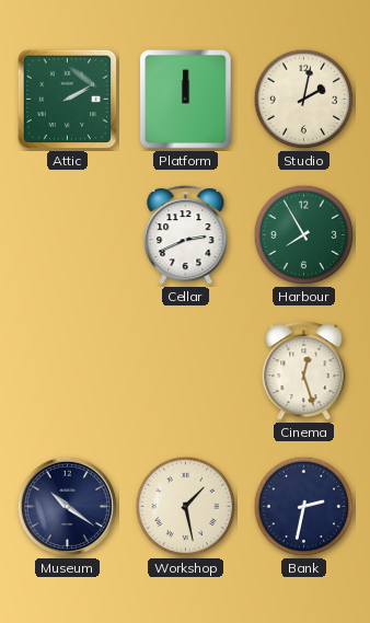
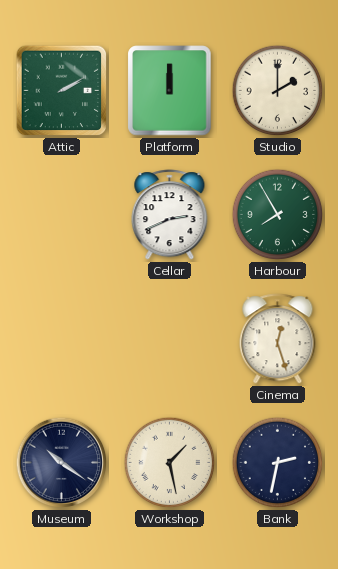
Studio: 2:02 -> 2:00 (278, 91)
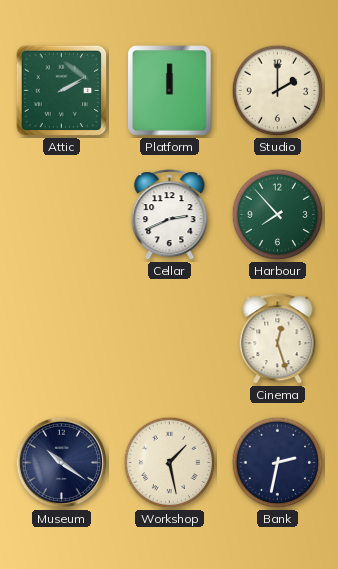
Harbour: 7:55 -> 7:53 (278, 215)
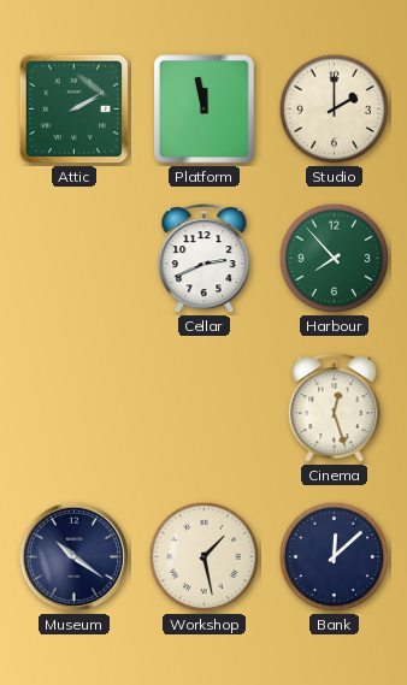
Platform: 12:00 -> 11:58 (205, 110)
Bank: 2:32 -> 12:08 (335, 557)
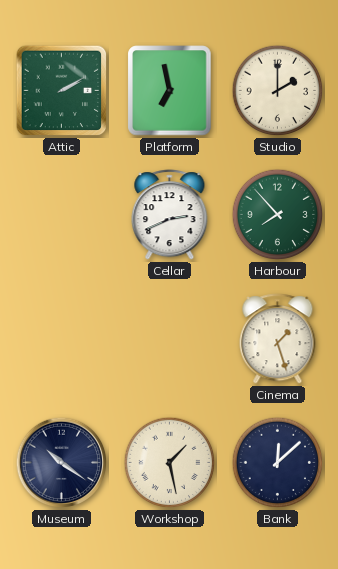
Platform: 11:58 -> 6:58 (170, 91)
Cinema: 12:27 -> 1:27 (278, 339)
